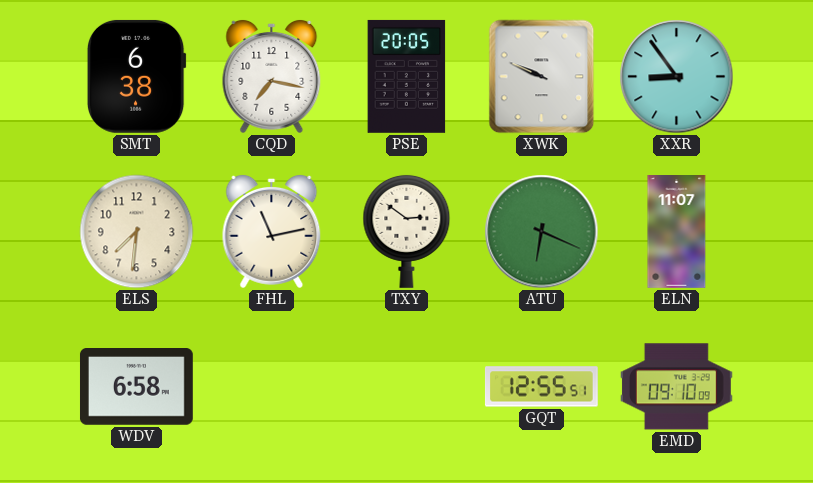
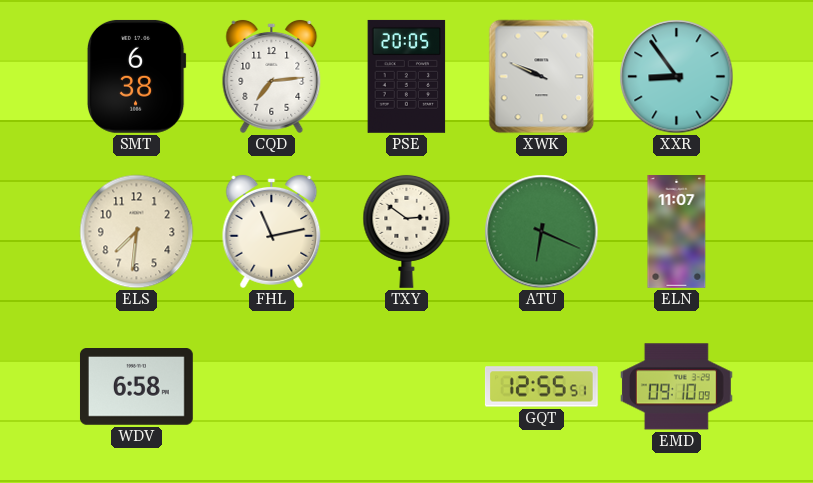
CQD: 7:17 -> 7:14 (272, 76)
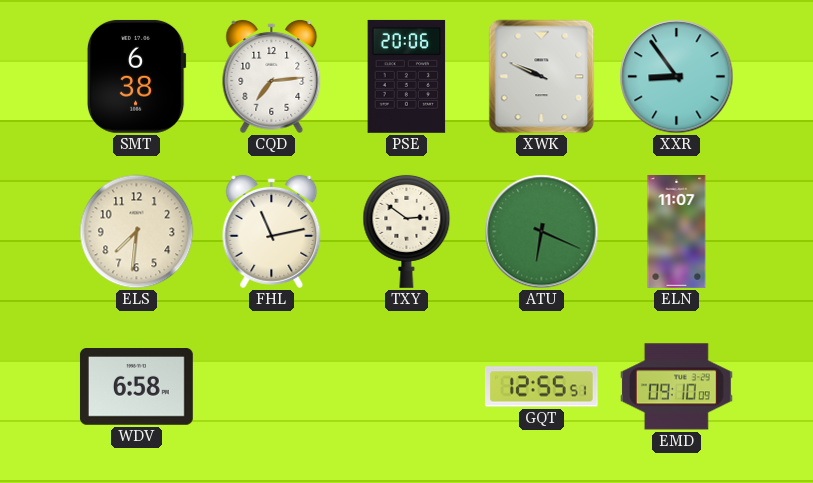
PSE: 20:05 -> 20:06 (407, 76)
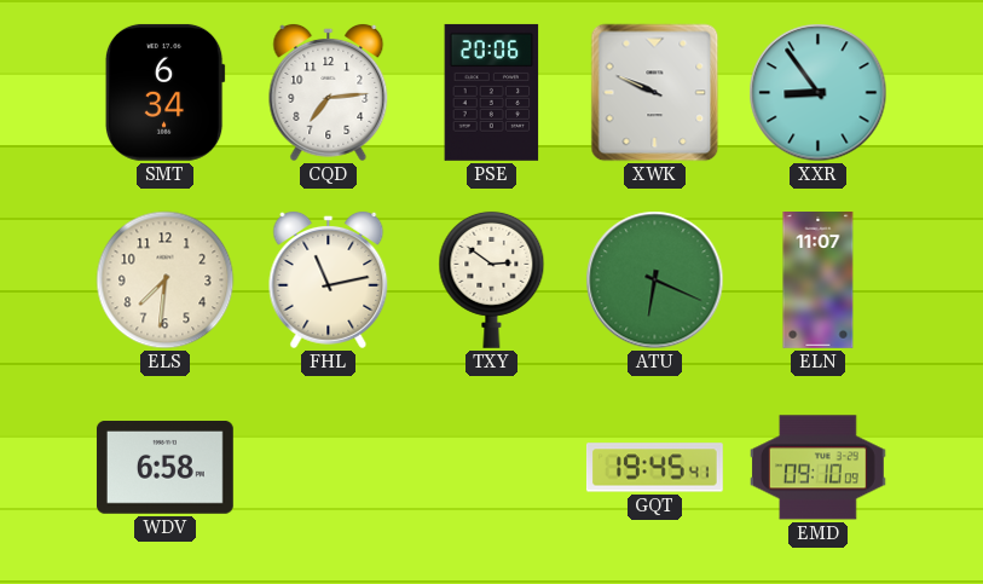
SMT: 6:38 -> 6:34 (164, 92)
GQT: 12:55 -> 19:45 (654, 468)
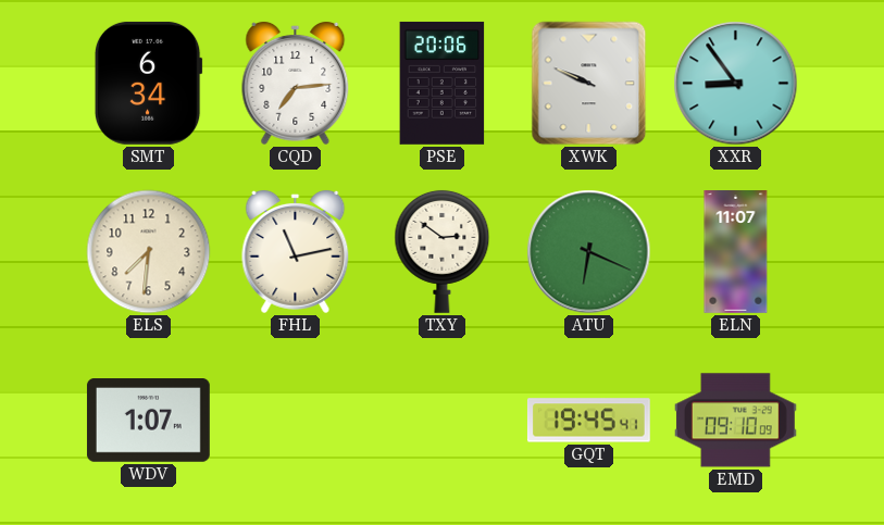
WDV: 6:58 -> 1:07 (148, 421)
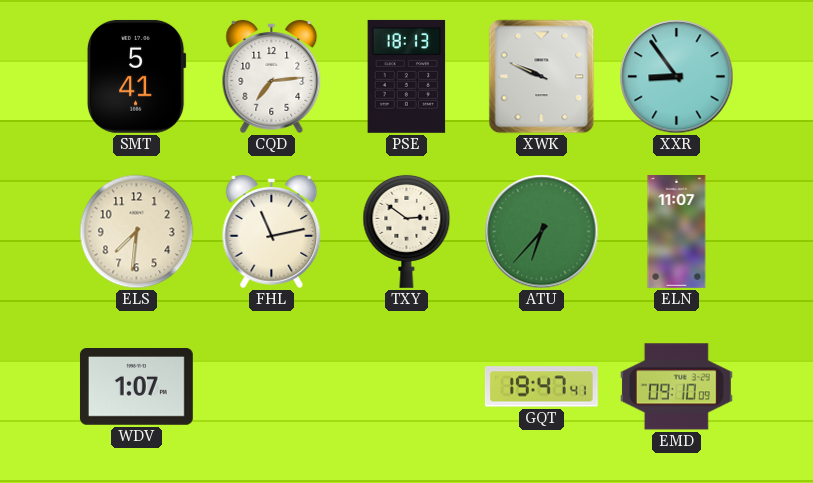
SMT: 6:34 -> 5:41 (136, 76)
PSE: 20:06 -> 18:13 (407, 76)
ATU: 6:19 -> 6:37 (542, 232)
GQT: 19:45 -> 19:47 (541, 387)
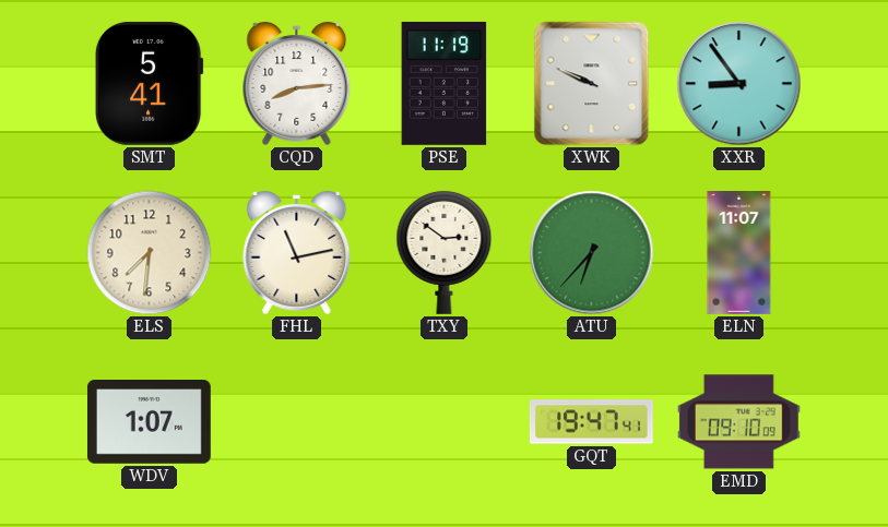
CQD: 7:14 -> 8:14 (297, 83)
PSE: 18:13 -> 11:19 (445, 83)
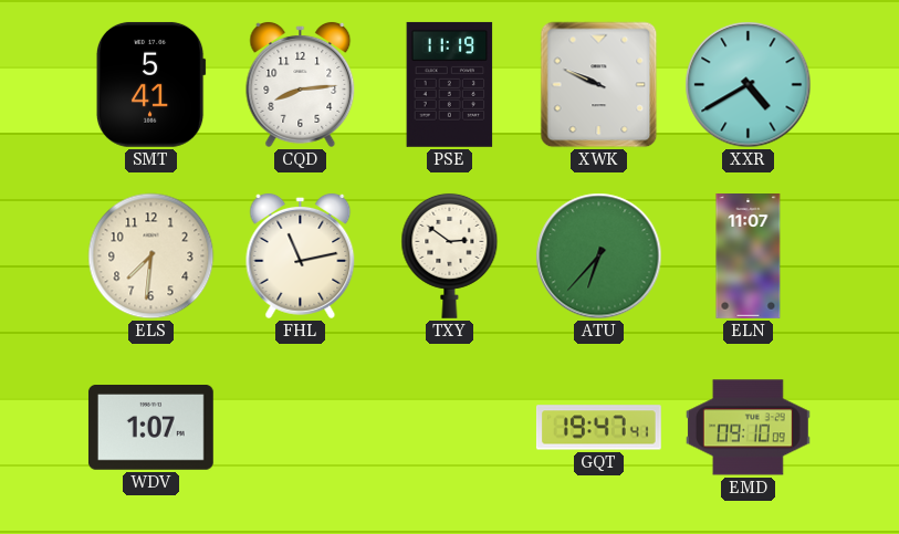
XXR: 8:54 -> 4:40 (749, 85)
